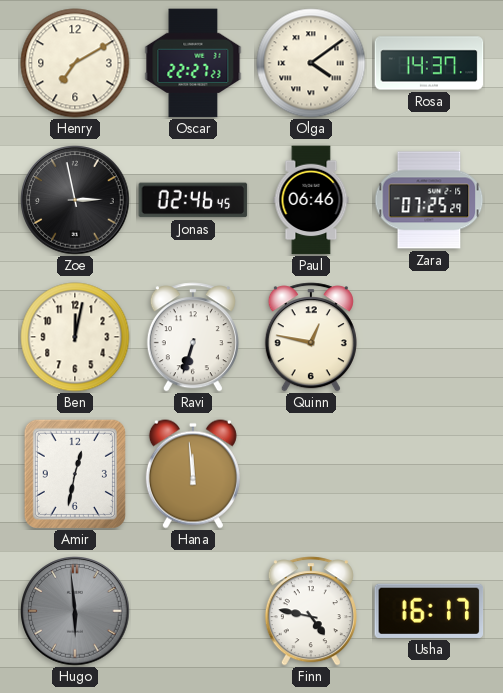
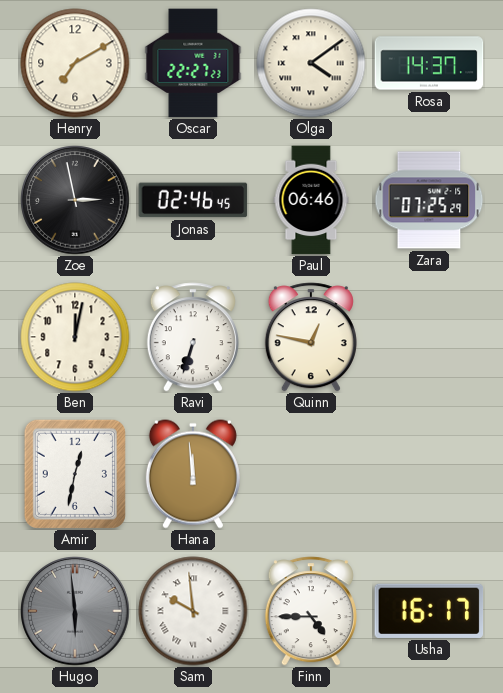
Sam: none -> 9:59 (193, 611)
Finn: 4:47 -> 4:45 (311, 611)
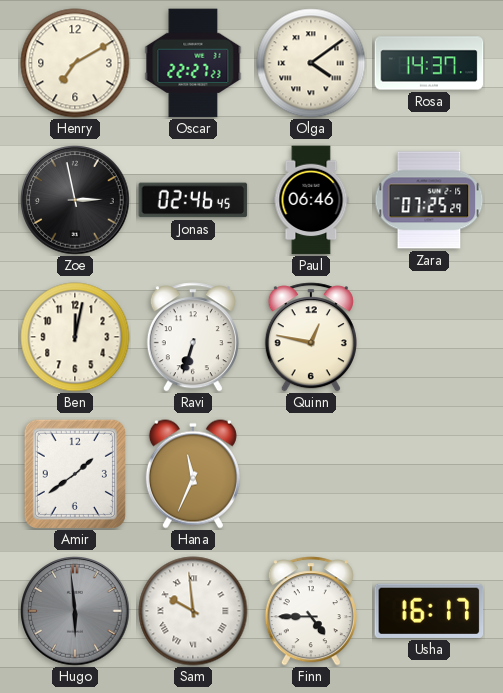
Amir: 12:32 -> 1:39 (75, 474)
Hana: 11:59 -> 11:34 (193, 474)
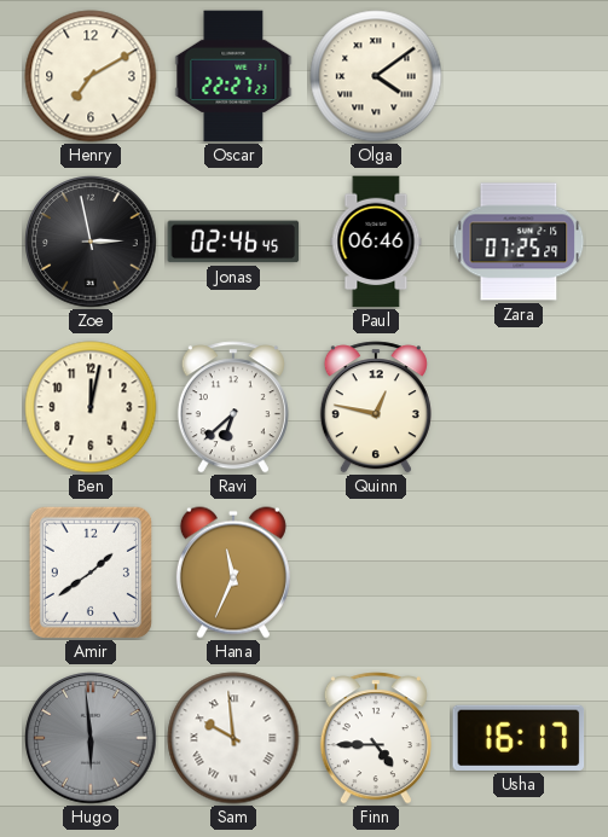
Rosa: 14:37 -> none (429, 63)
Ravi: 6:33 -> 6:38 (233, 407)
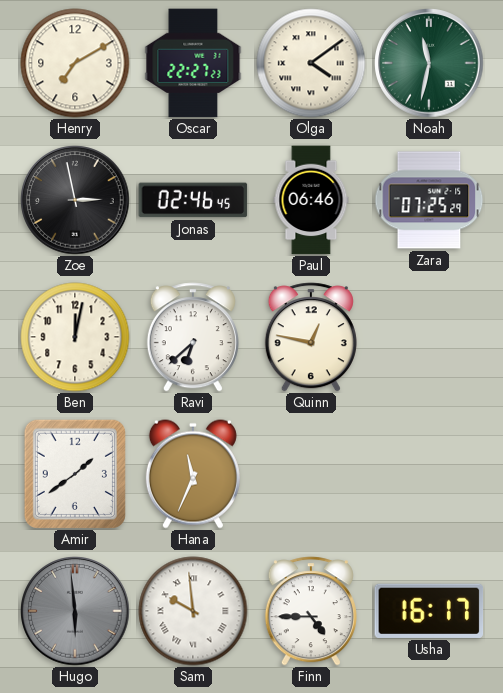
Noah: none -> 11:32 (429, 63)
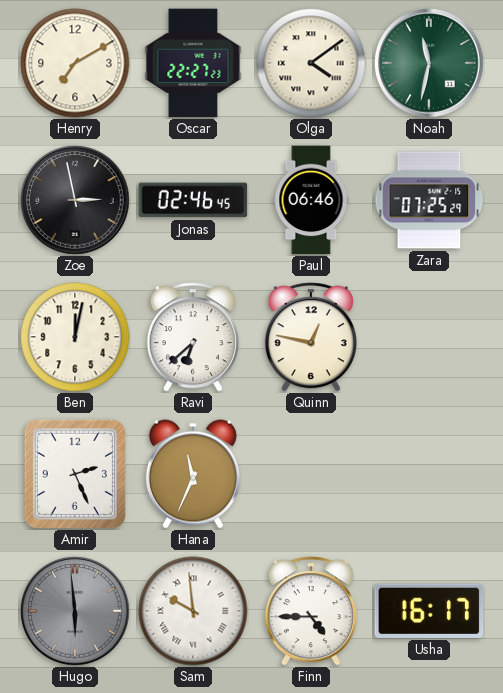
Amir: 1:39 -> 2:26 (75, 474)
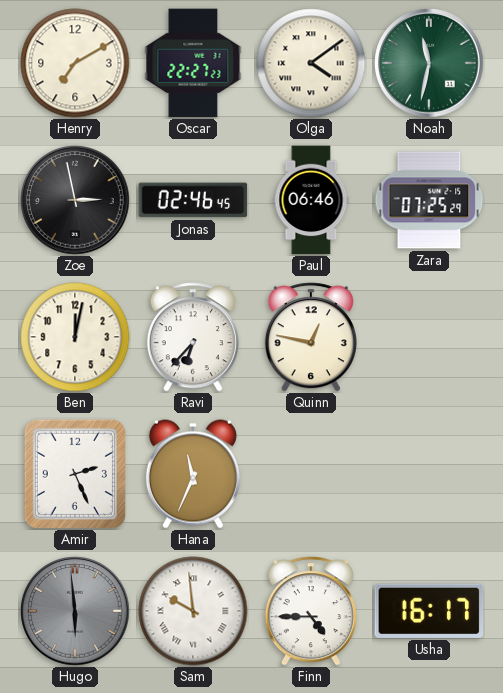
Ravi: 6:38 -> 6:37 (193, 337)
